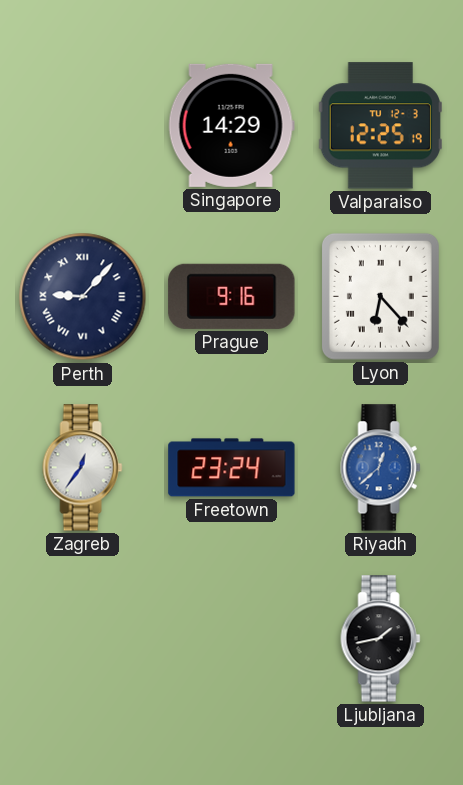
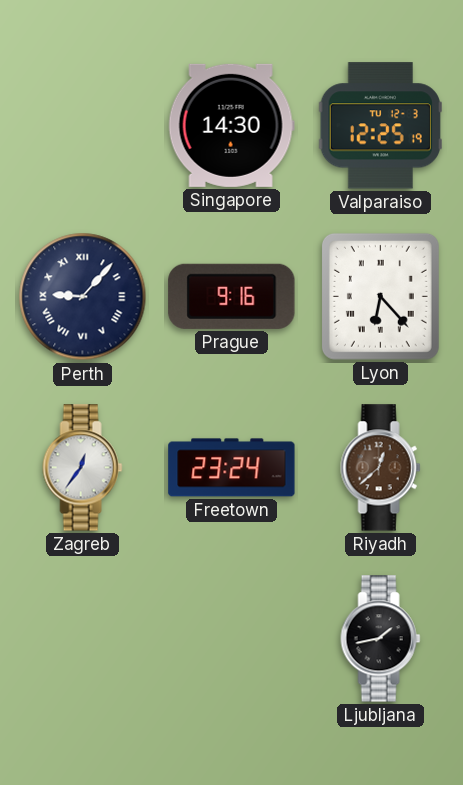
Singapore: 14:29 -> 14:30 (231, 125)
Riyadh dial: blue -> brown (381, 468)
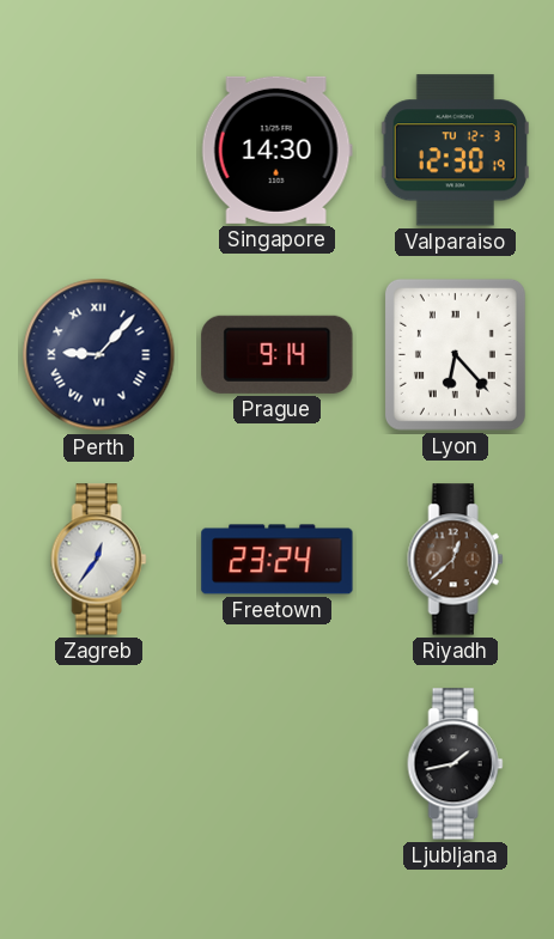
Valparaiso: 12:25 -> 12:30 (455, 151)
Prague: 9:16 -> 9:14 (278, 354)
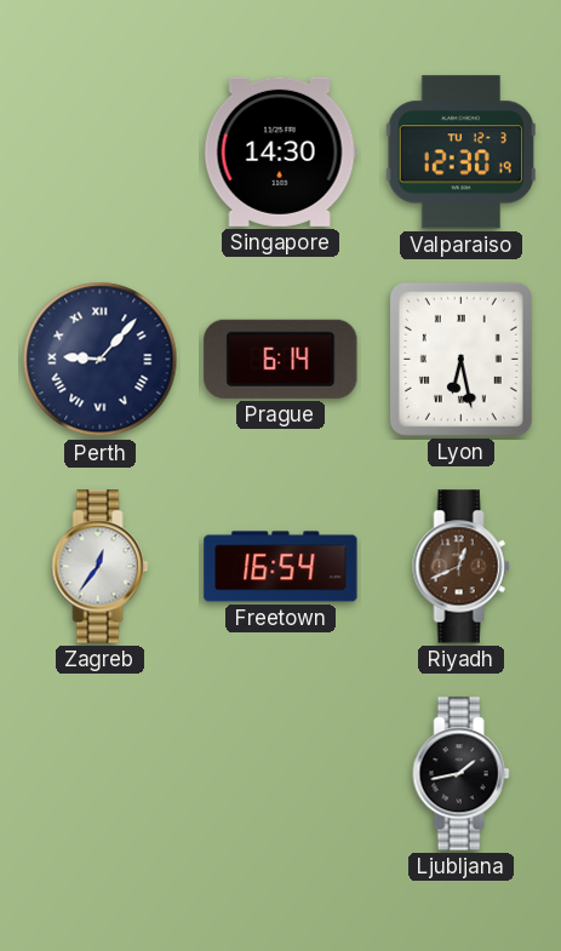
Prague: 9:14 -> 6:14 (281, 359)
Lyon: 6:23 -> 6:28 (460, 359)
Freetown: 23:24 -> 16:54 (281, 567)
Riyadh: 12:38 -> 12:41 (462, 567)
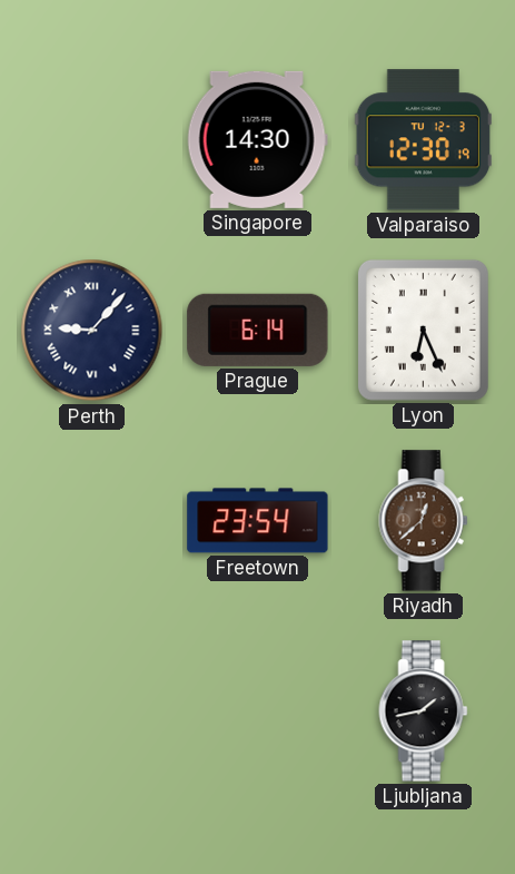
Lyon: 6:28 -> 6:26 (423, 330)
Zagreb: 12:36 -> none (101, 567)
Freetown: 16:54 -> 23:54 (258, 521)
Riyadh: 12:41 -> 12:38 (424, 521)
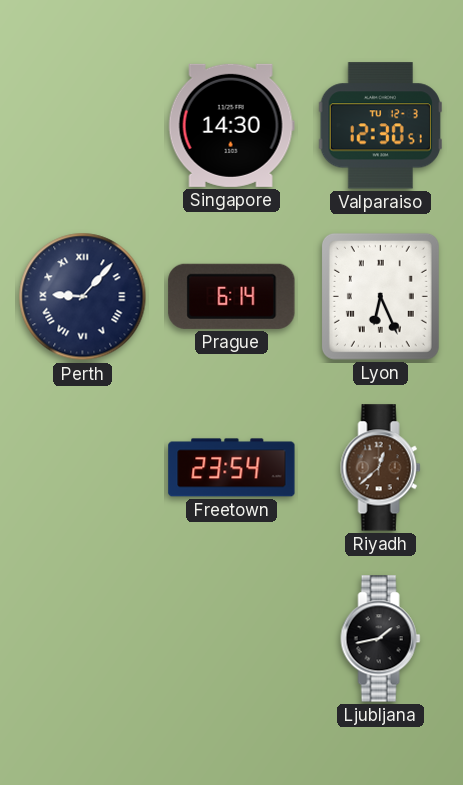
Valparaiso: 12:30:19 -> 12:30:51 (380, 126)
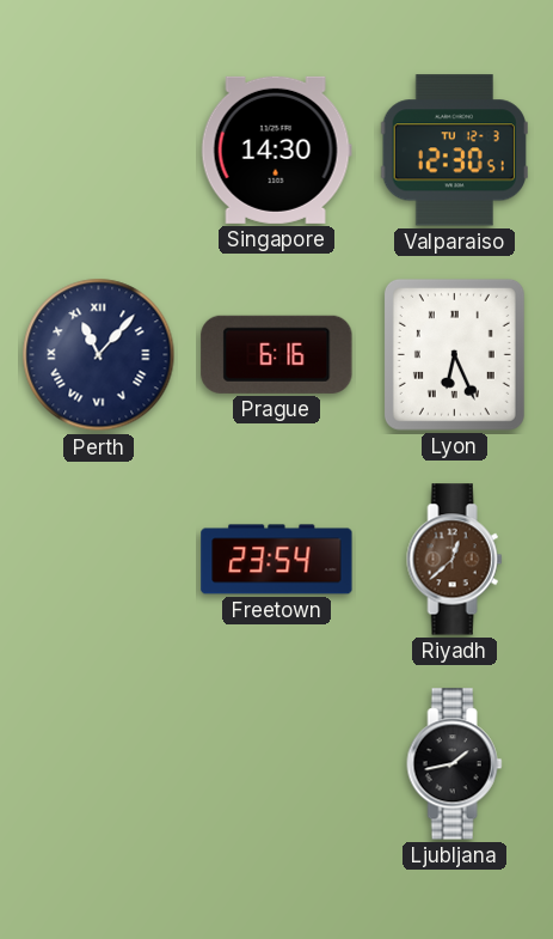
Perth: 9:07 -> 11:07 (99, 355)
Prague: 6:14 -> 6:16 (277, 354)
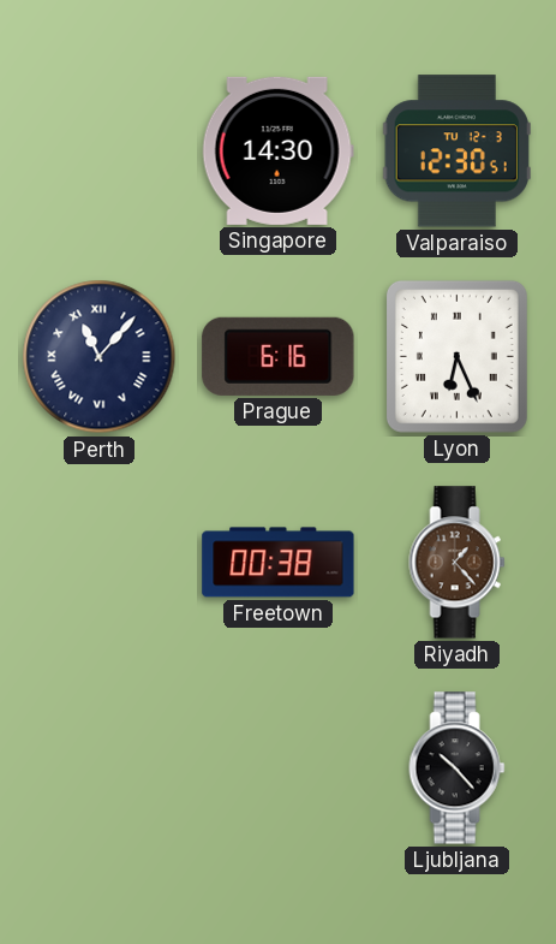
Freetown: 23:54 -> 00:38 (279, 563)
Riyadh: 12:38 -> 1:23 (458, 563)
Ljubljana: 1:43 -> 10:23 (458, 768)
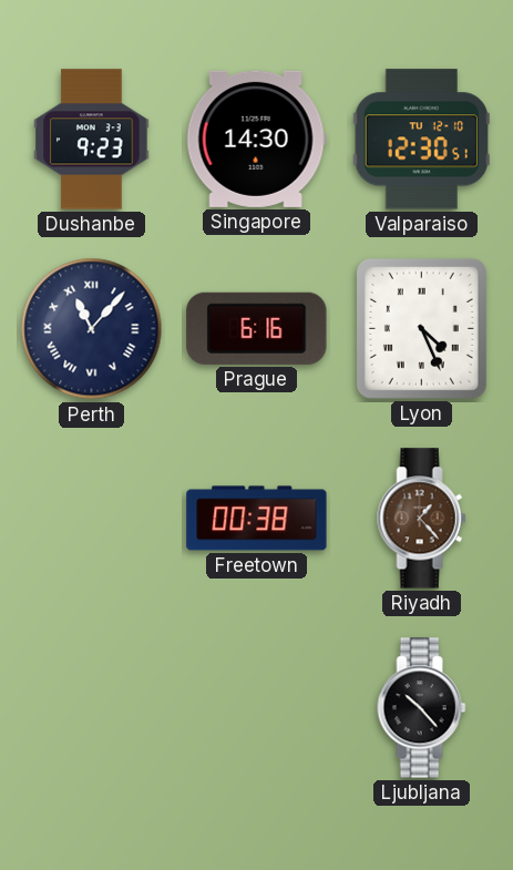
Dushanbe: none -> 9:23 (92, 140)
Valparaiso date: TU 12-3 -> TU 12-10 (421, 140)
Lyon: 6:26 -> 4:26 (421, 328)
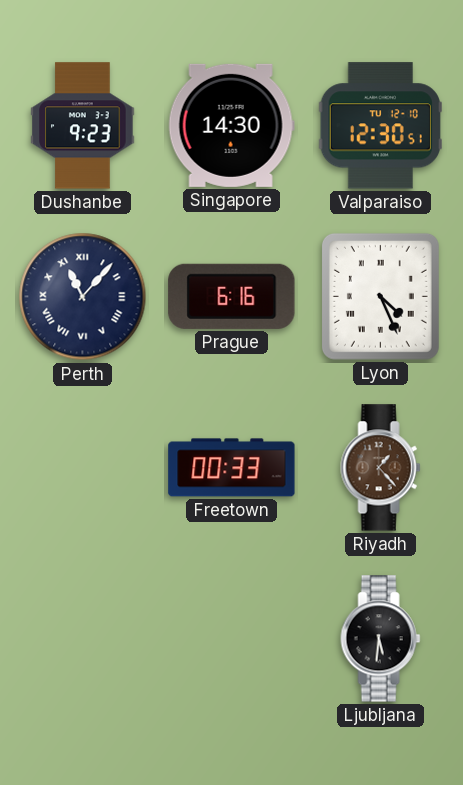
Freetown: 00:38 -> 00:33 (232, 468)
Ljubljana: 10:23 -> 5:31 (381, 639)
